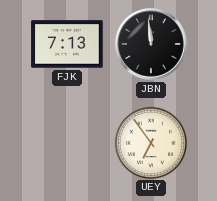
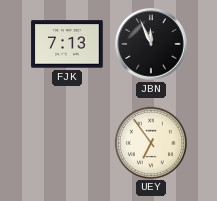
JBN: 11:59 -> 11:56 (151, 44)
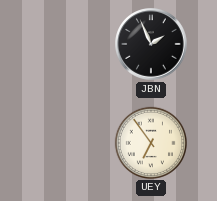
FJK: 7:13 -> none (67, 44)
JBN: 11:56 -> 1:56 (151, 44)
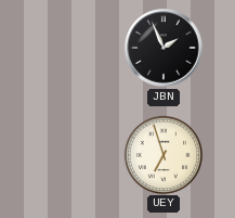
UEY: 6:54 -> 6:57 (162, 154)
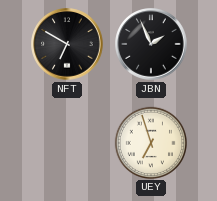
NFT: none -> 6:50 (67, 44)
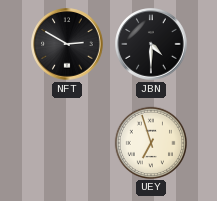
NFT: 6:50 -> 2:50 (67, 44)
JBN: 1:56 -> 4:30 (151, 44)
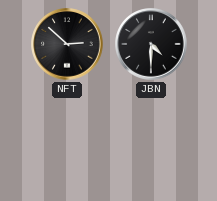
NFT: 2:50 -> 2:52 (67, 44)
UEY: 6:57 -> none (150, 142)
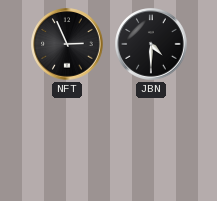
NFT: 2:52 -> 2:56 (67, 44)
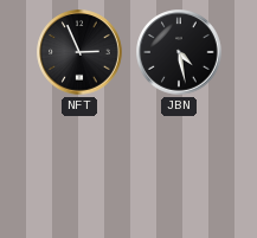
JBN: 4:30 -> 4:28 (179, 52)
